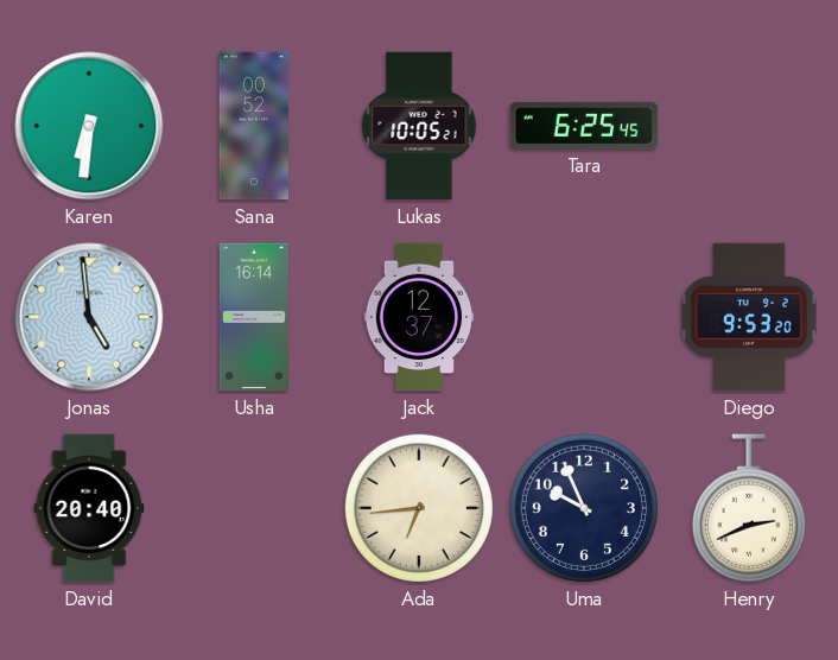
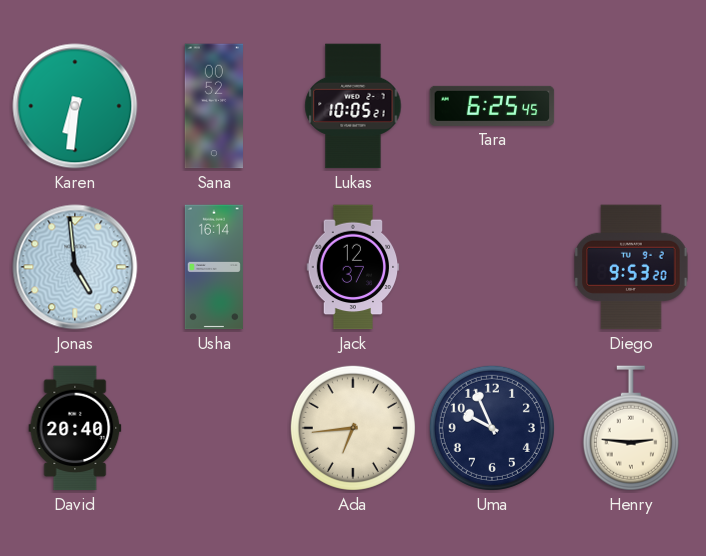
Henry: 2:41 -> 2:46 (631, 428)
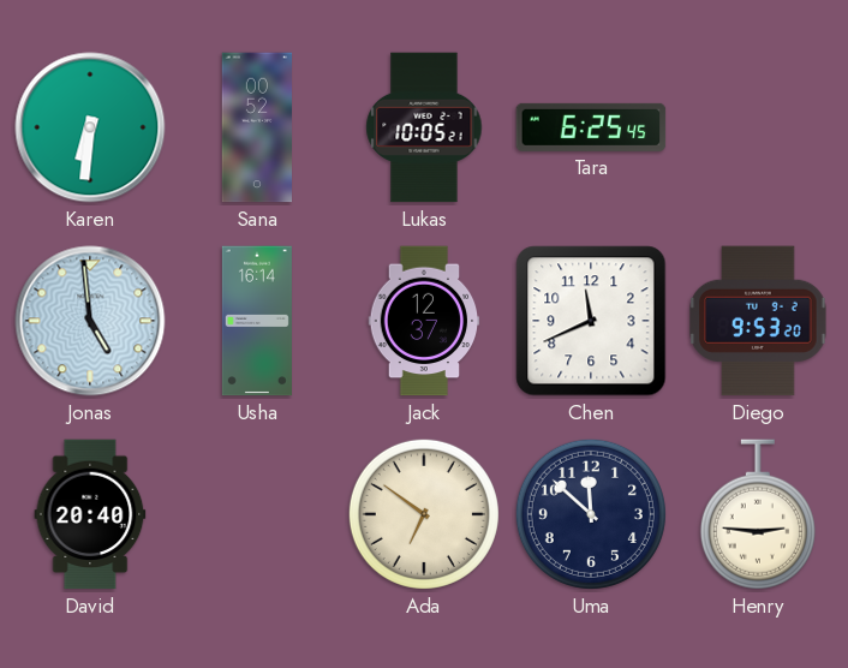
Chen: none -> 11:41 (591, 321)
Ada: 6:44 -> 6:51 (424, 514)
Uma: 9:56 -> 11:52 (591, 514)
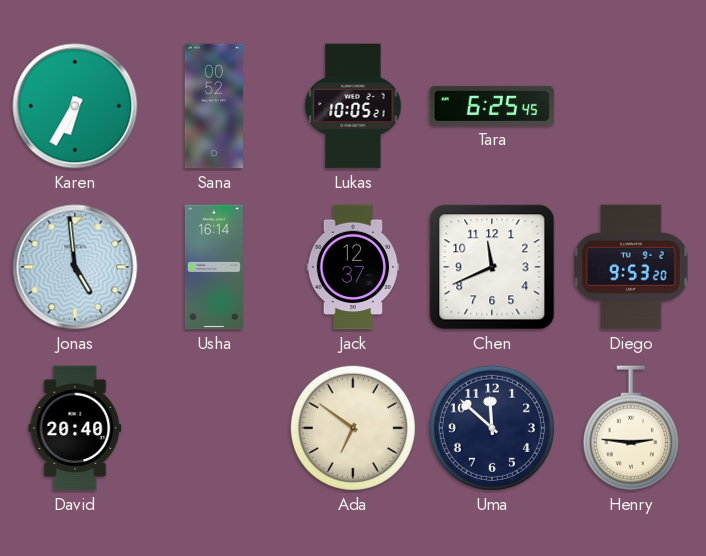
Karen: 6:31 -> 6:35 (75, 106)
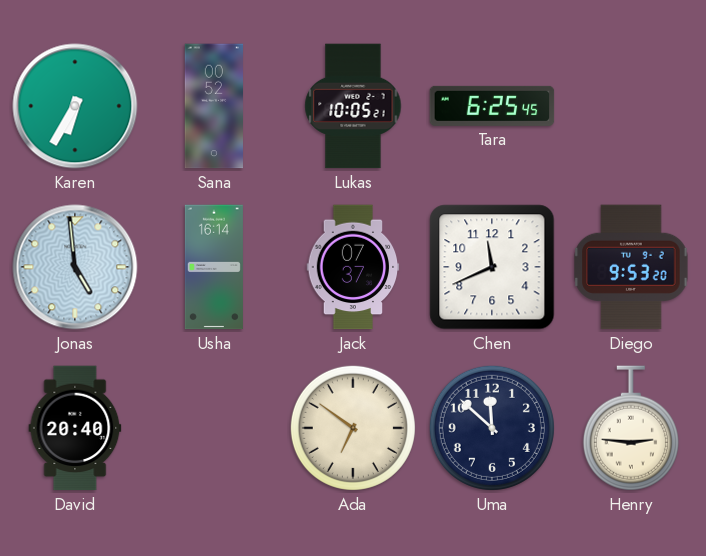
Jack: 12:37 -> 07:37 (353, 267)
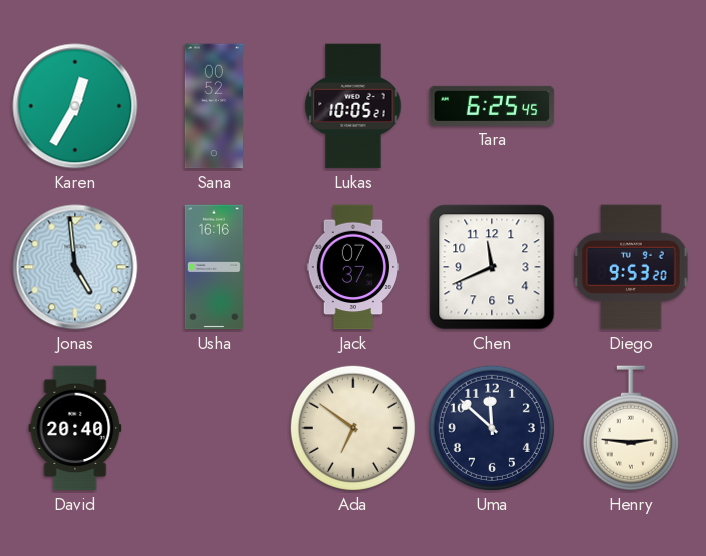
Karen: 6:35 -> 12:35 (75, 106)
Usha: 16:14 -> 16:16 (214, 267)
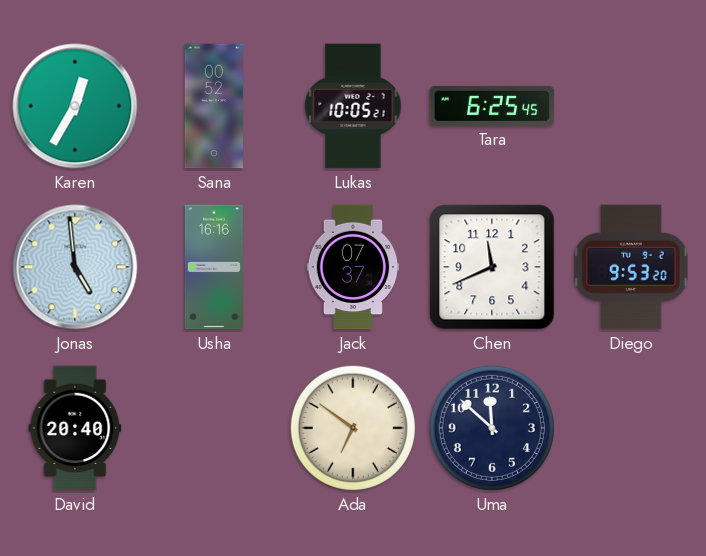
Henry: 2:46 -> none (631, 428)
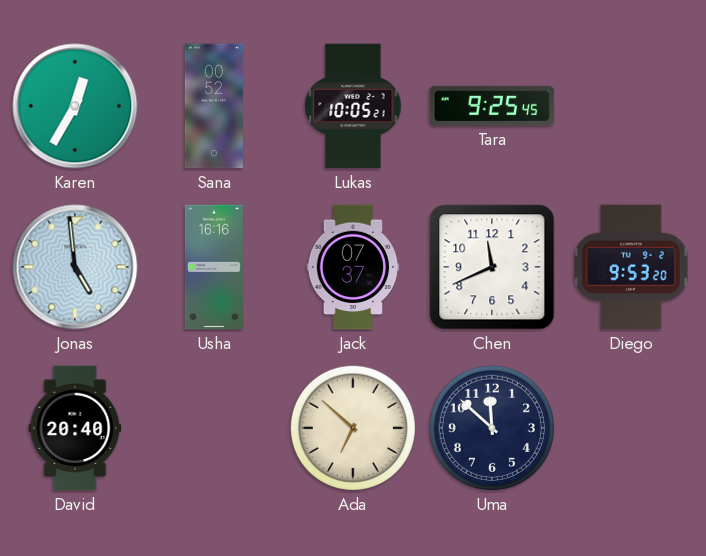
Tara: 6:25 -> 9:25 (492, 106)
Ada: 6:51 -> 6:52 (353, 428)
